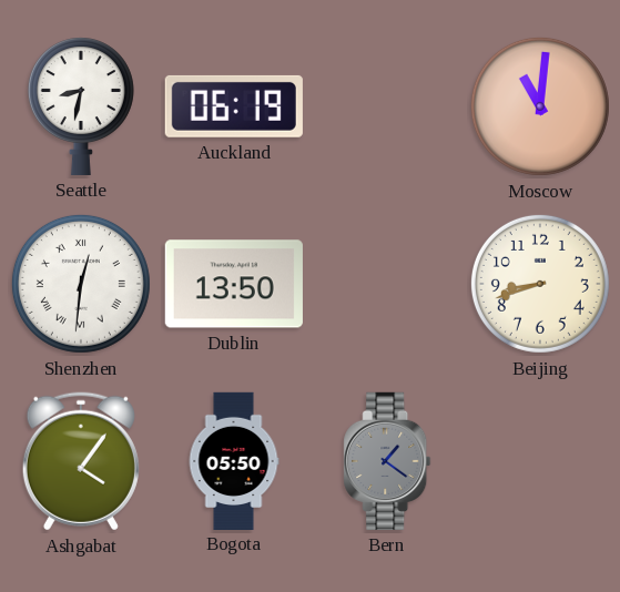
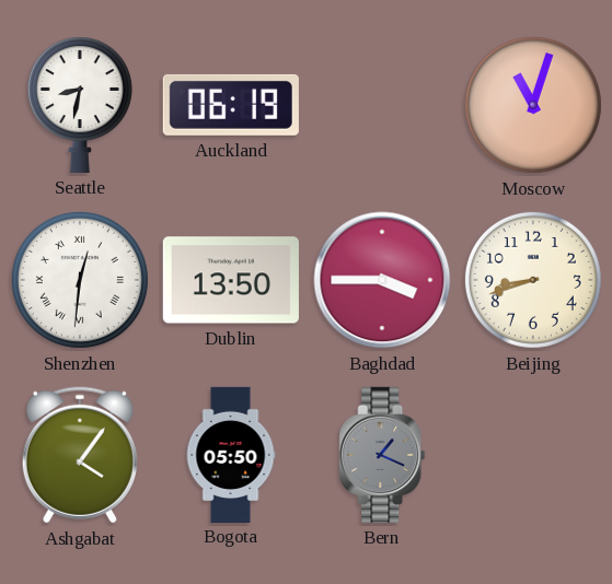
Moscow: 11:01 -> 11:03 (533, 105)
Baghdad: none -> 3:45 (382, 280)
Bern: 1:21 -> 1:19 (382, 455)
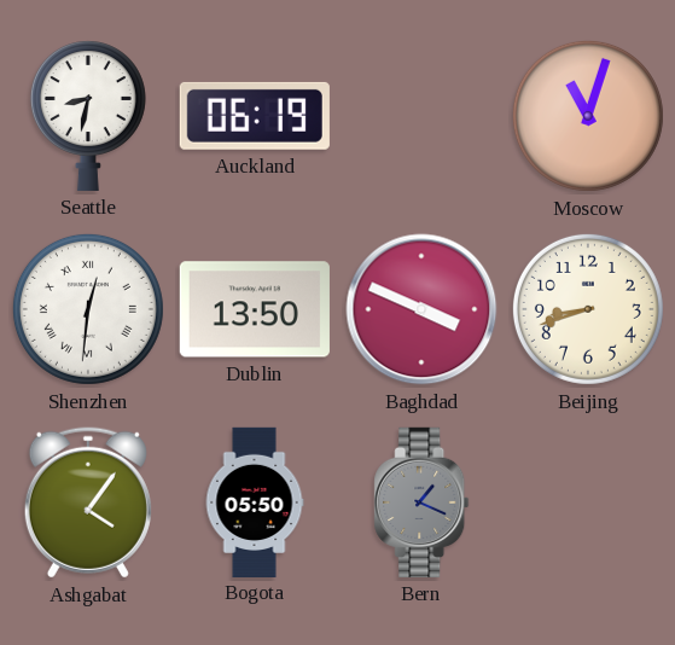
Baghdad: 3:45 -> 3:49 (421, 309)
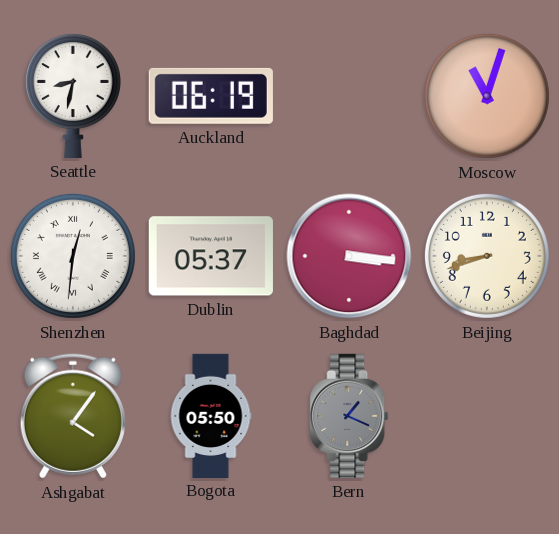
Dublin: 13:50 -> 05:37 (211, 256)
Baghdad: 3:49 -> 3:16 (349, 256)
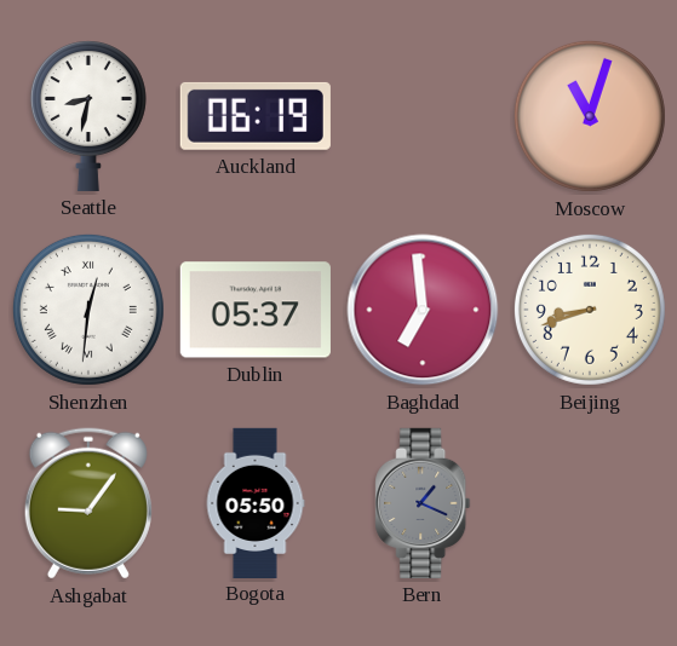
Baghdad: 3:16 -> 6:59 (423, 310)
Ashgabat: 4:06 -> 9:06 (88, 503)
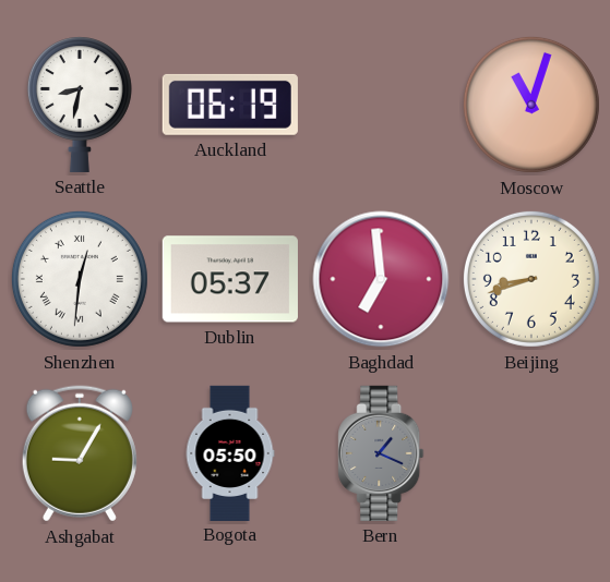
Ashgabat: 9:06 -> 9:05 (80, 453)
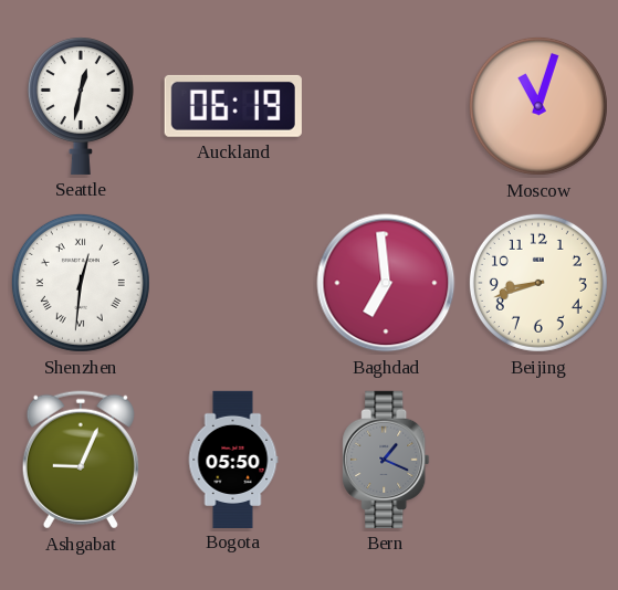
Seattle: 8:32 -> 12:32 (81, 106)
Dublin: 05:37 -> none (230, 279)
Ashgabat: 9:05 -> 9:04 (81, 460)
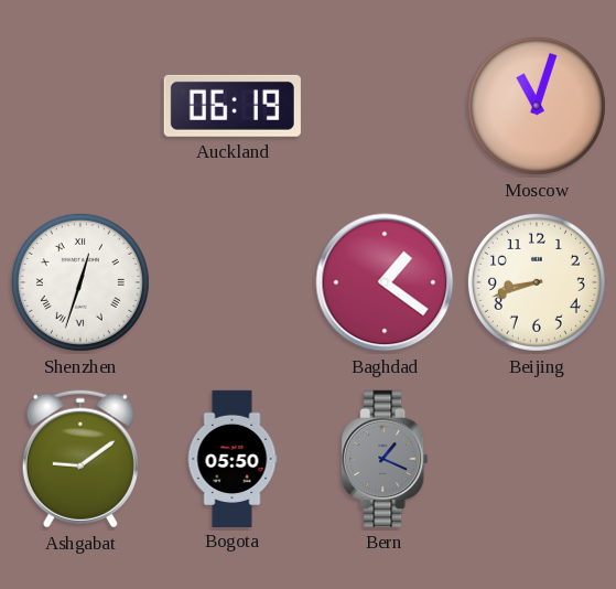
Seattle: 12:32 -> none (81, 106)
Shenzhen: 12:31 -> 12:33 (80, 282)
Baghdad: 6:59 -> 1:21 (385, 282)
Ashgabat: 9:04 -> 9:09 (80, 459)
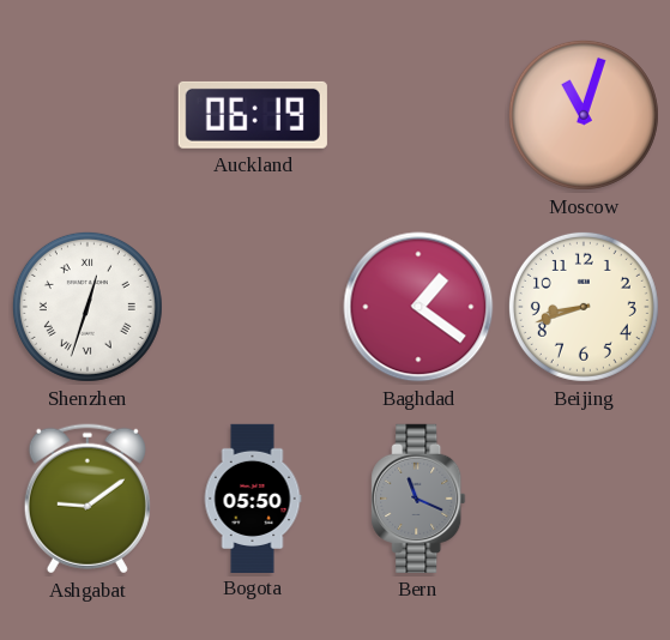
Bern: 1:19 -> 11:19 (418, 499)
